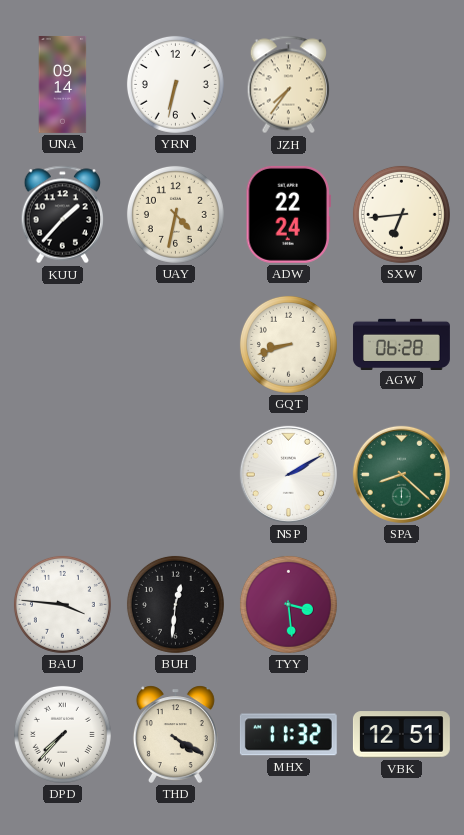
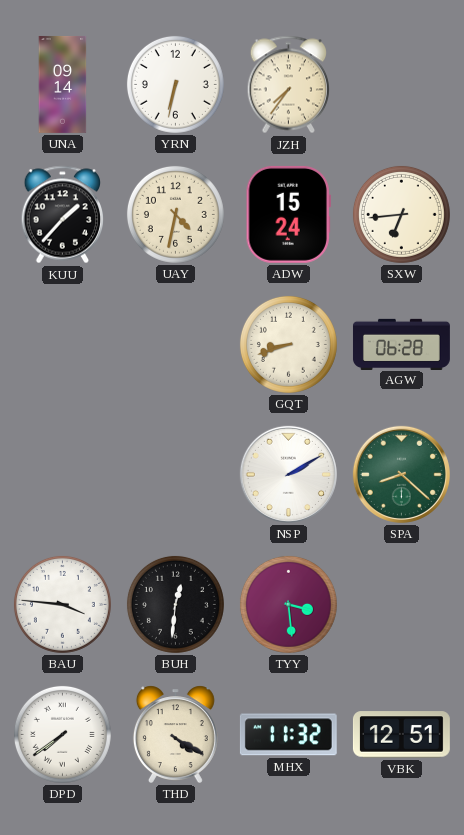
ADW: 22:24 -> 15:24 (288, 214)
DPD: 7:37 -> 7:39 (62, 734)
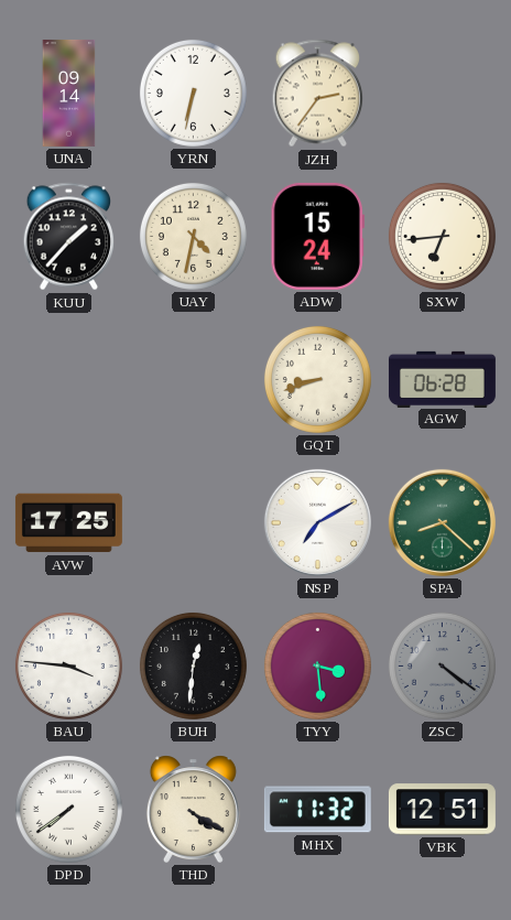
JZH: 7:36 -> 2:36 (318, 94)
AVW: none -> 17:25 (68, 523)
NSP: 2:10 -> 7:10 (317, 522)
ZSC: none -> 4:21 (442, 665)
